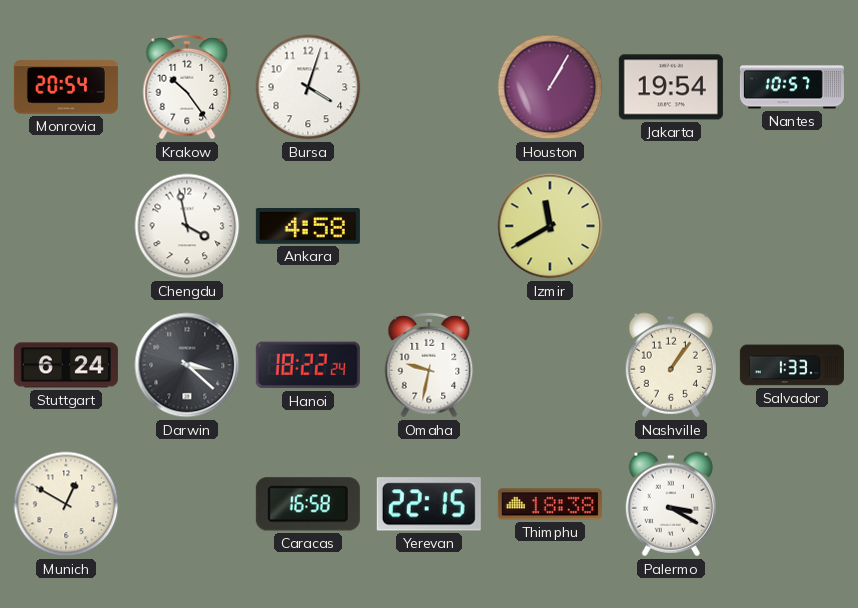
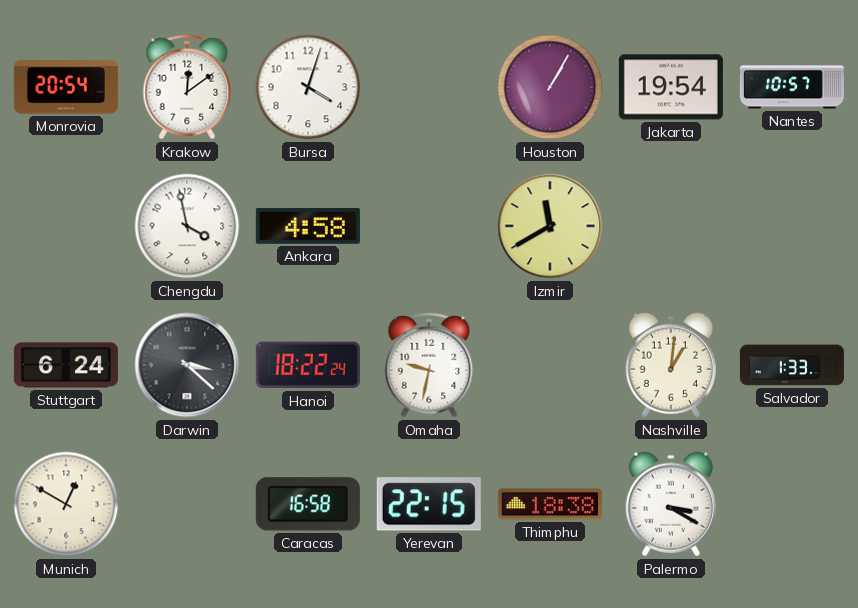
Krakow: 10:24 -> 12:09 (187, 87)
Nashville: 1:06 -> 1:01 (671, 365)
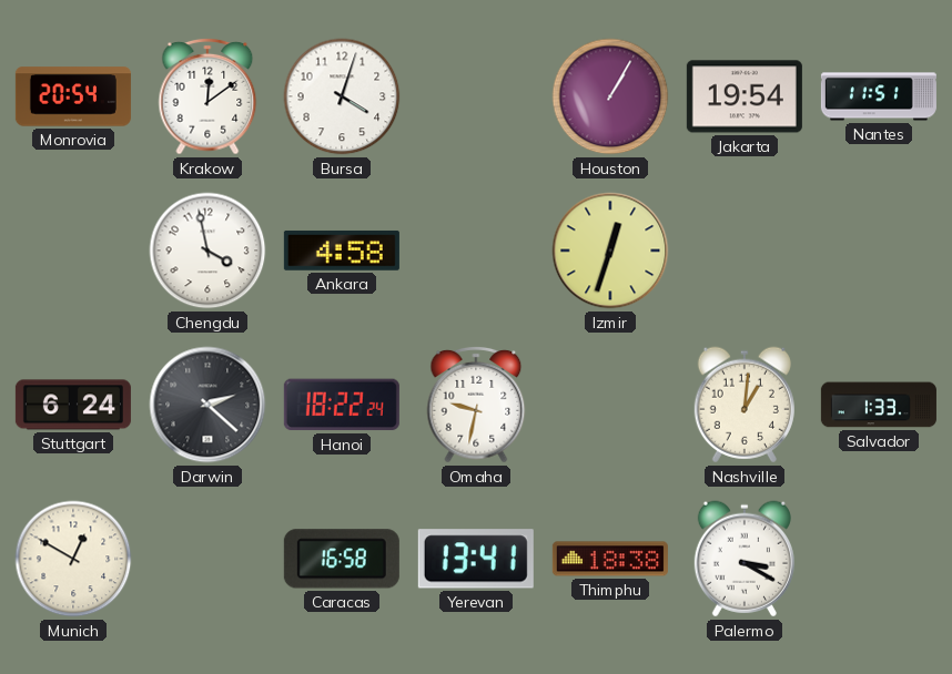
Nantes: 10:57 -> 11:51 (879, 96)
Izmir: 11:40 -> 12:33 (610, 251)
Darwin: 3:22 -> 2:22 (207, 405)
Yerevan: 22:15 -> 13:41 (476, 559)
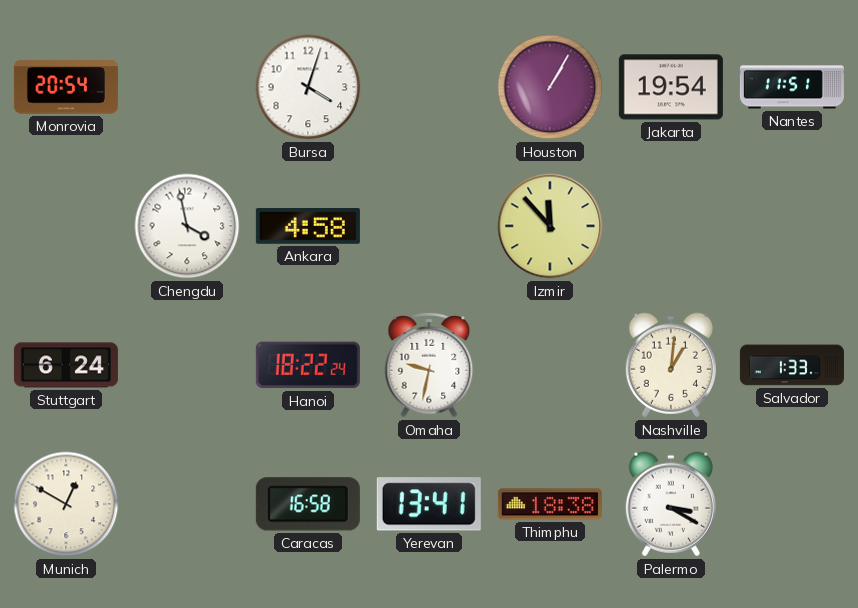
Krakow: 12:09 -> none (207, 96)
Izmir: 12:33 -> 11:53 (550, 226)
Darwin: 2:22 -> none (207, 405)
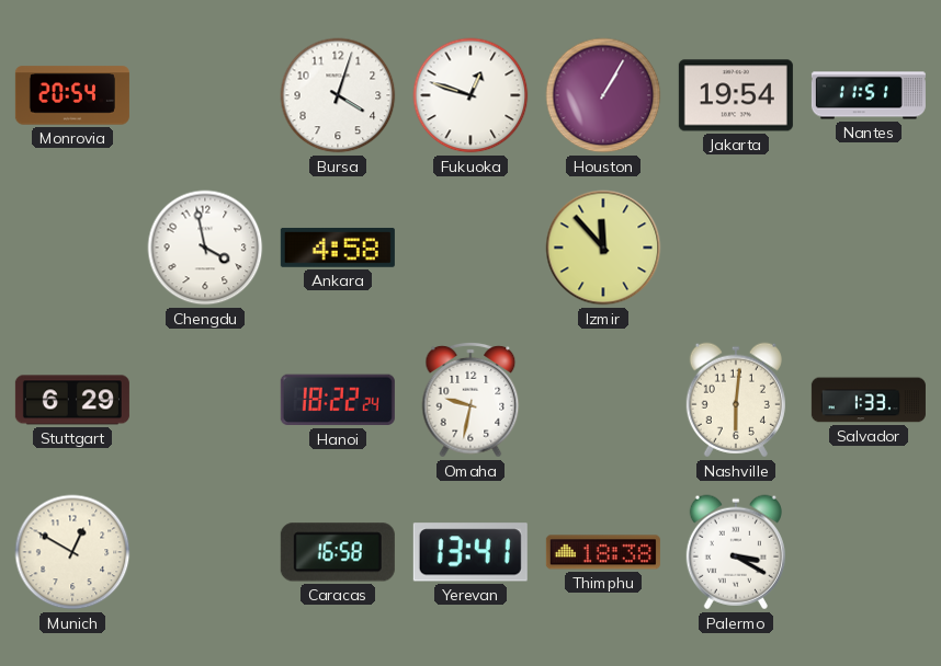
Fukuoka: none -> 12:48 (470, 95)
Stuttgart: 6:24 -> 6:29 (72, 400)
Nashville: 1:01 -> 6:01 (736, 400)
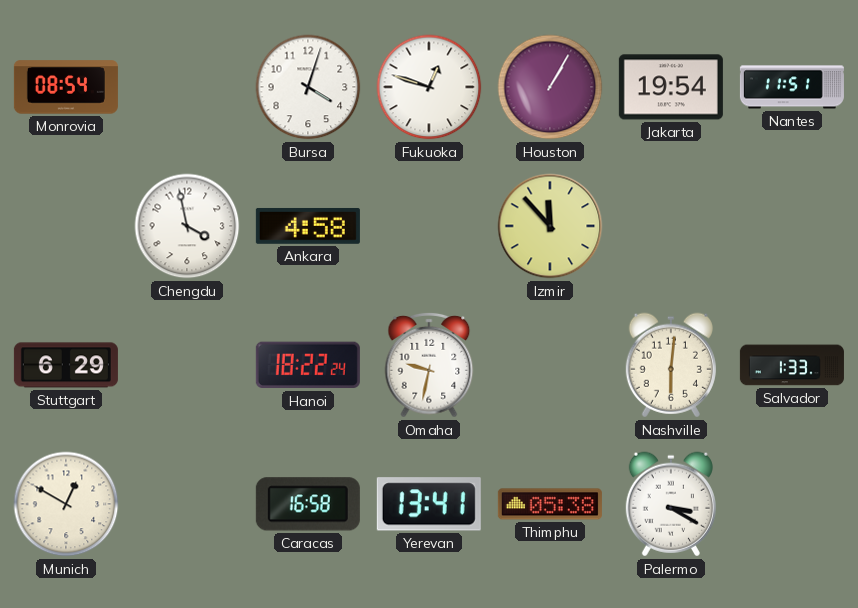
Monrovia: 20:54 -> 08:54 (66, 87)
Thimphu: 18:38 -> 05:38 (550, 504)
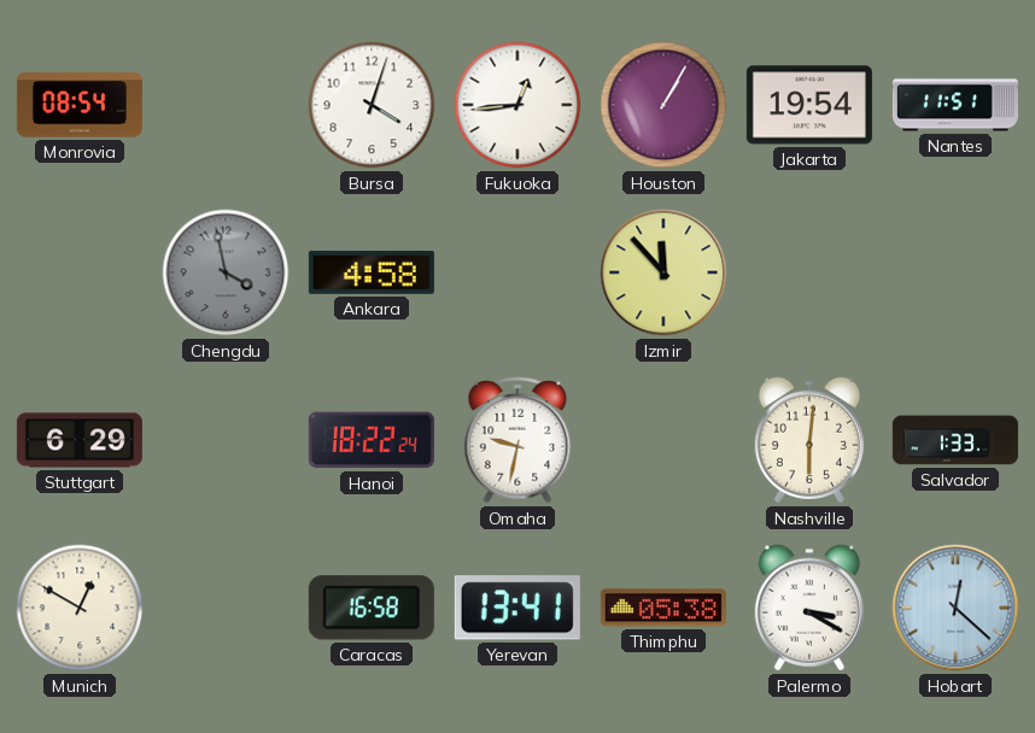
Fukuoka: 12:48 -> 12:44 (517, 105)
Chengdu dial: white -> grey (226, 272)
Hobart: none -> 12:22 (955, 608)
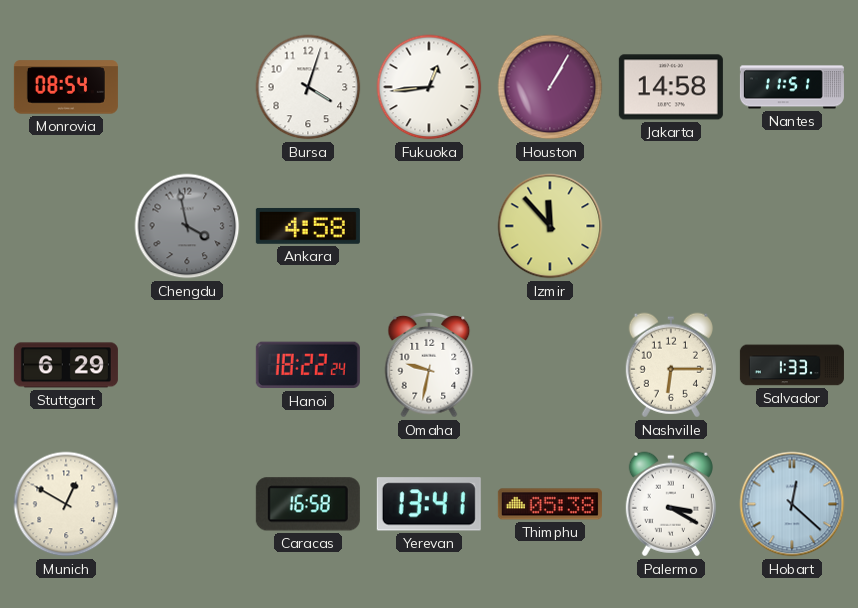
Jakarta: 19:54 -> 14:58 (671, 87)
Nashville: 6:01 -> 6:15 (671, 365)
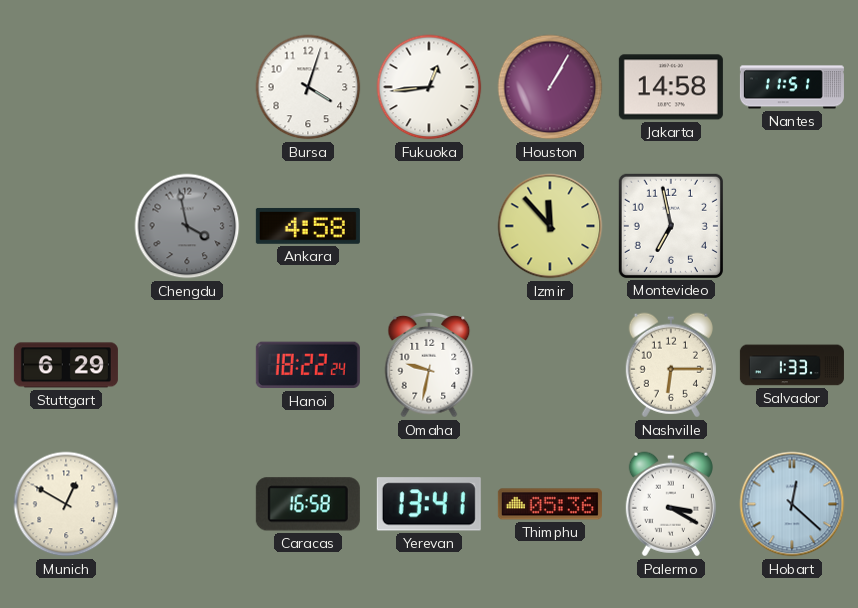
Monrovia: 08:54 -> none (66, 87)
Montevideo: none -> 6:58 (671, 226)
Thimphu: 05:38 -> 05:36 (550, 504)
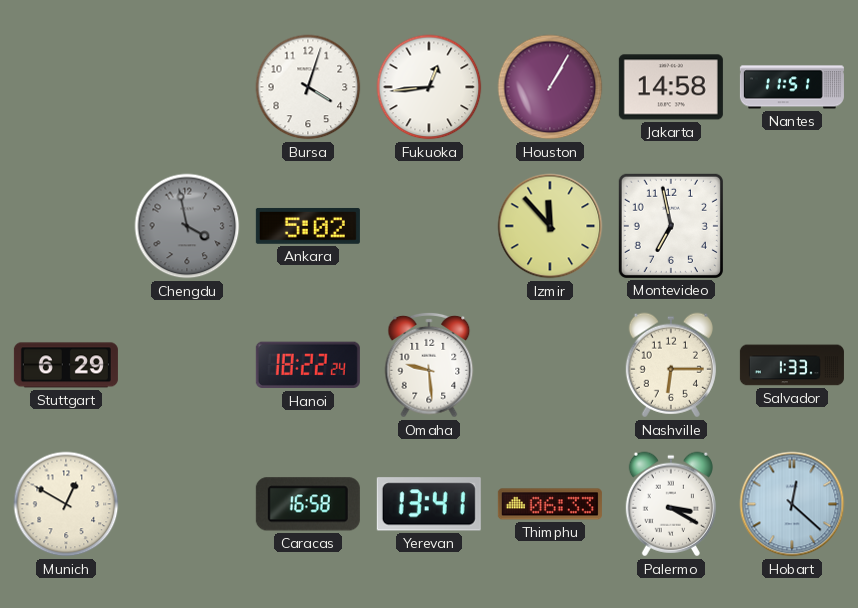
Ankara: 4:58 -> 5:02 (308, 226)
Omaha: 9:32 -> 9:29 (429, 365)
Thimphu: 05:36 -> 06:33 (550, 504)
